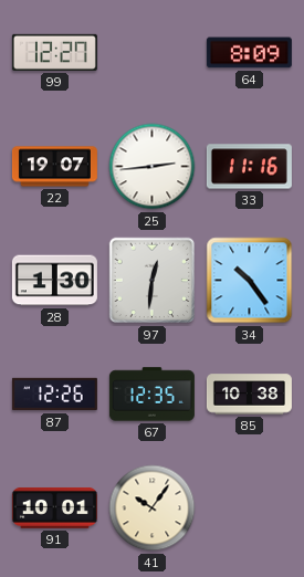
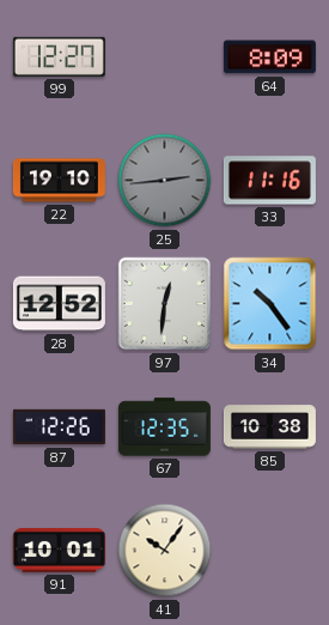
22: 19:07 -> 19:10 (59, 181)
25 dial: white -> grey (165, 181)
28: 1:30 -> 12:52 (59, 304)
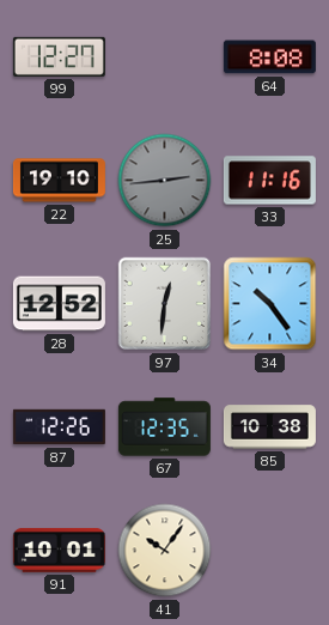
64: 8:09 -> 8:08 (269, 57)
